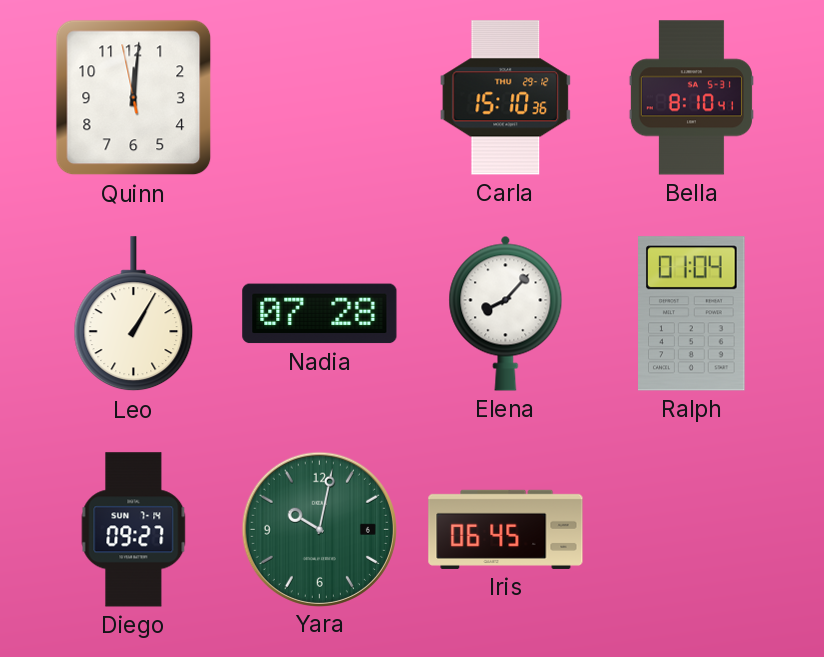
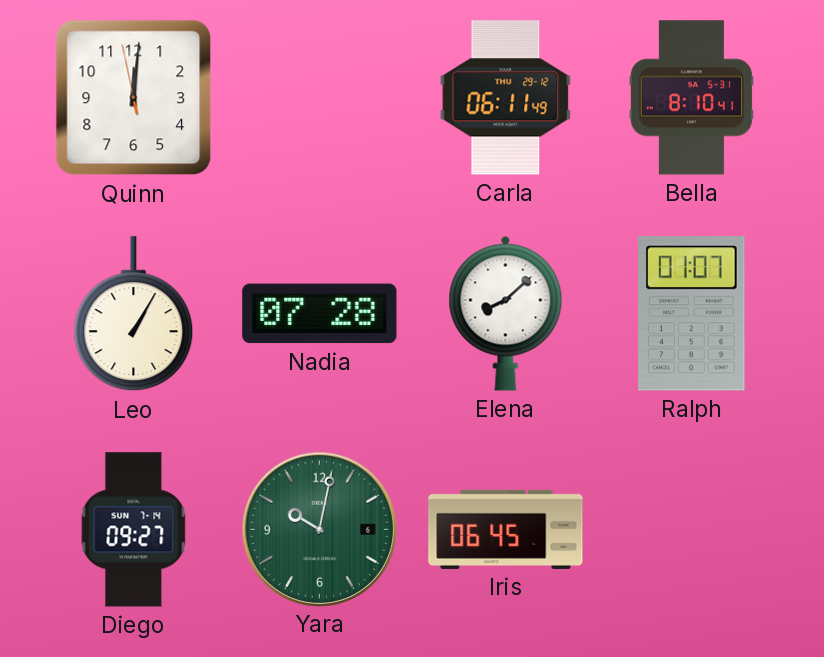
Carla: 15:10 -> 06:11 (506, 98)
Elena: 8:07 -> 8:08 (506, 313)
Ralph: 01:04 -> 01:07 (692, 314)
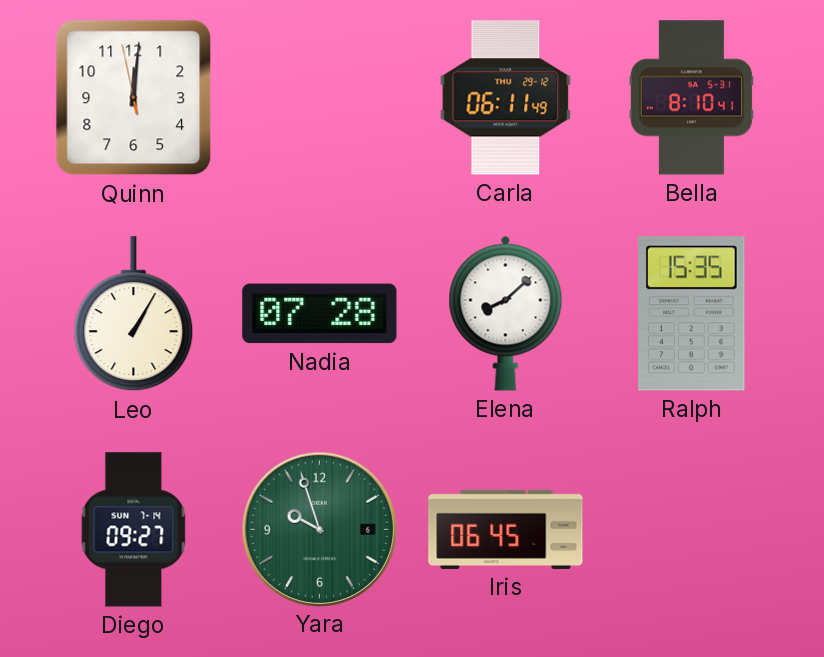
Ralph: 01:07 -> 15:35 (692, 314)
Yara: 10:02 -> 9:57 (319, 529)
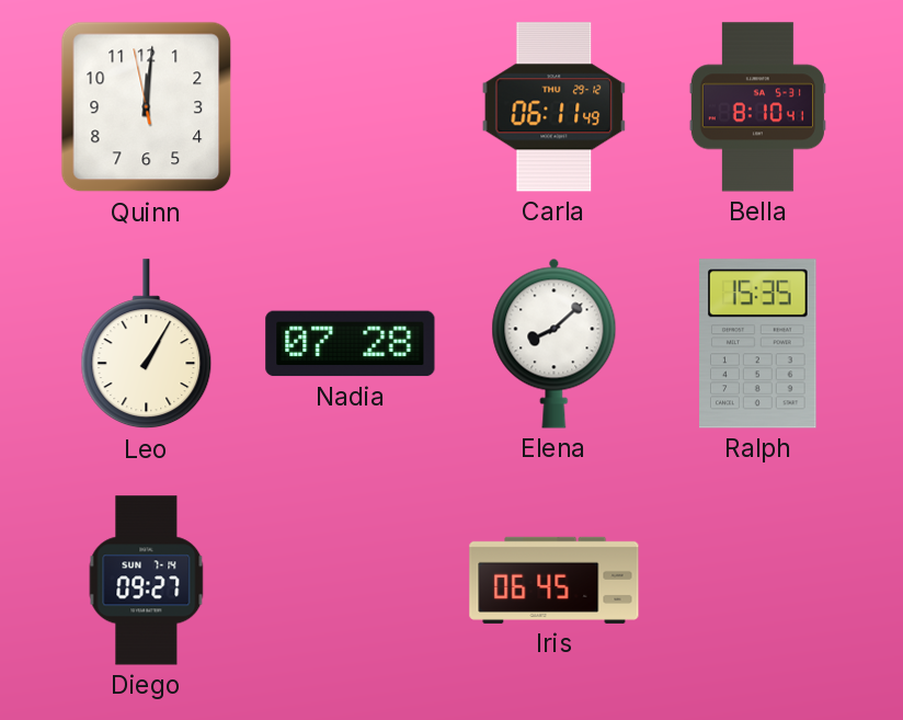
Yara: 9:57 -> none (319, 529)
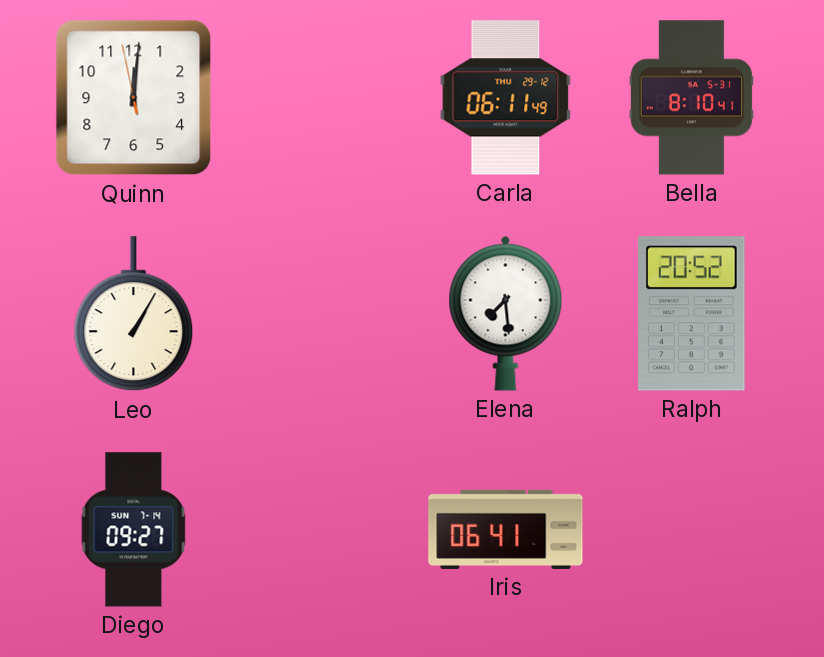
Nadia: 07:28 -> none (351, 344)
Elena: 8:08 -> 7:29 (506, 313)
Ralph: 15:35 -> 20:52 (692, 314)
Iris: 06:45 -> 06:41 (506, 529)
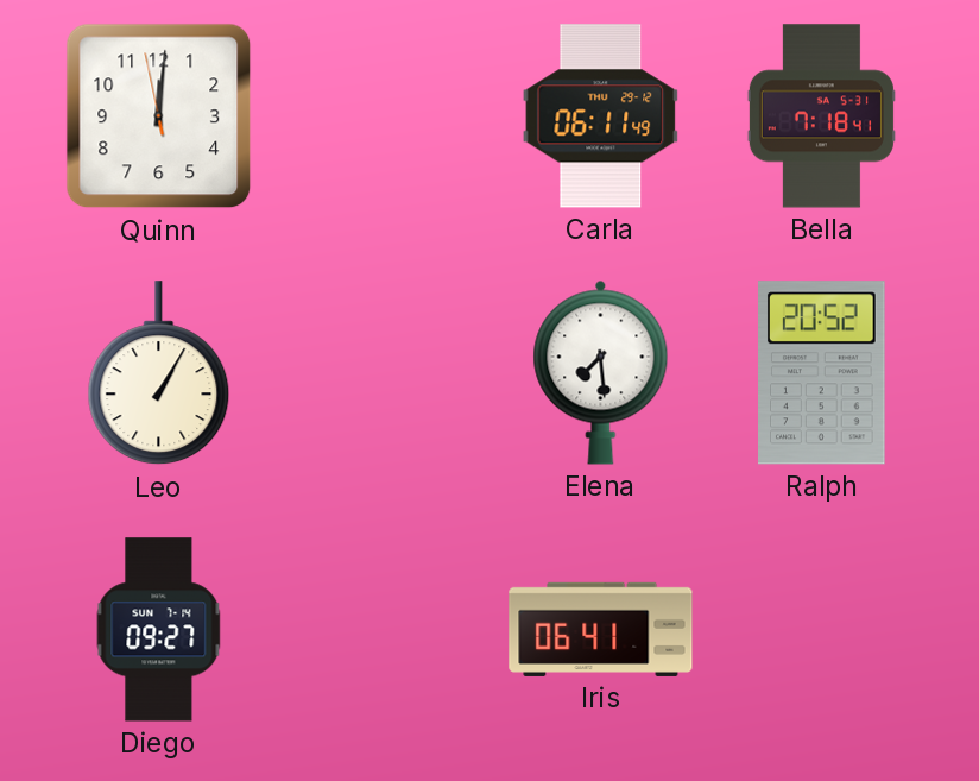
Bella: 8:10 -> 7:18 (821, 116)
